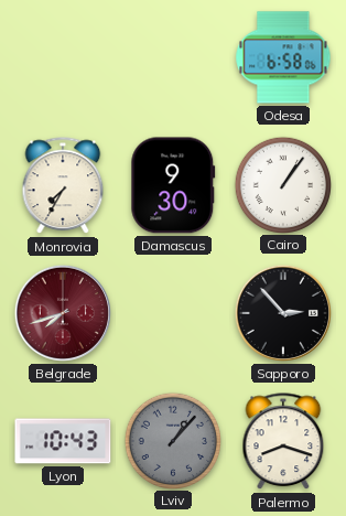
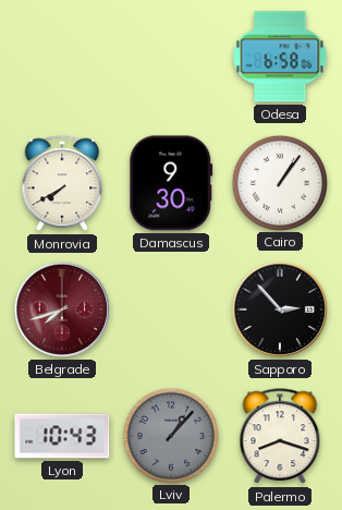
Monrovia: 7:35 -> 7:40 (62, 184)
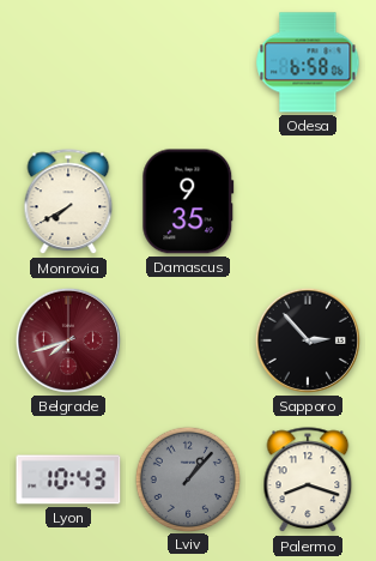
Damascus: 9:30 -> 9:35 (188, 201)
Cairo: 1:06 -> none (279, 182)
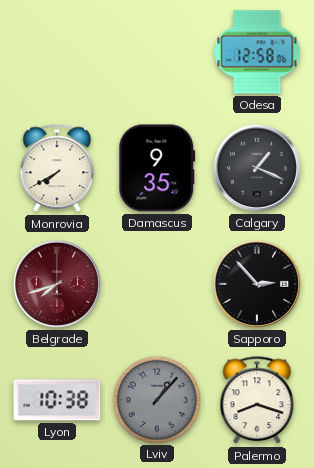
Odesa: 6:58 -> 12:58 (257, 52)
Calgary: none -> 1:19 (257, 168)
Lyon: 10:43 -> 10:38 (57, 400)
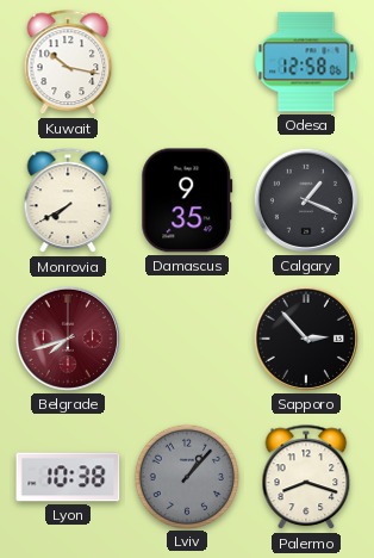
Kuwait: none -> 10:17 (68, 63)
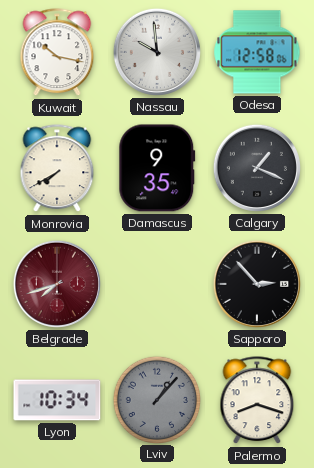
Nassau: none -> 9:59 (157, 52)
Lyon: 10:38 -> 10:34 (57, 400)
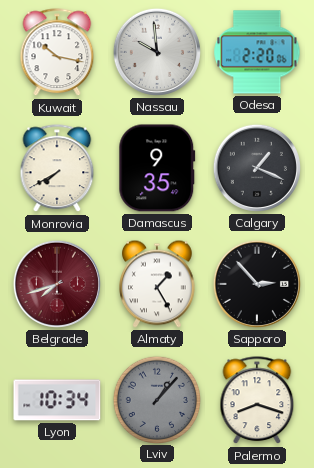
Odesa: 12:58 -> 2:20 (257, 52)
Almaty: none -> 1:25 (158, 284)
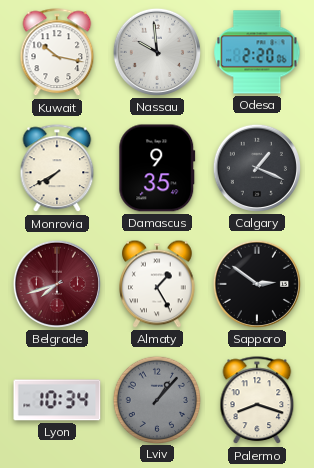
Sapporo: 2:53 -> 2:51 (257, 284)
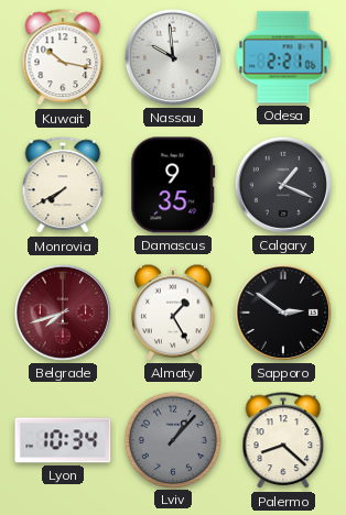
Odesa: 2:20 -> 2:21 (283, 57)
Palermo: 8:18 -> 8:22 (283, 441)
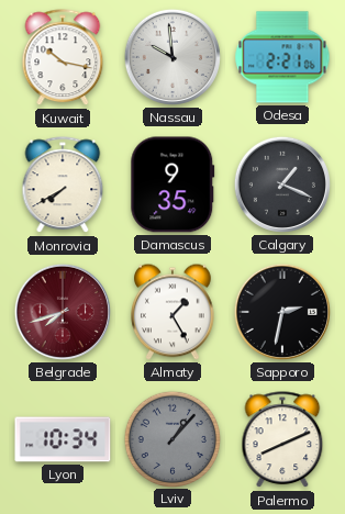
Sapporo: 2:51 -> 2:32 (282, 312)
Palermo: 8:22 -> 8:11 (282, 440)
